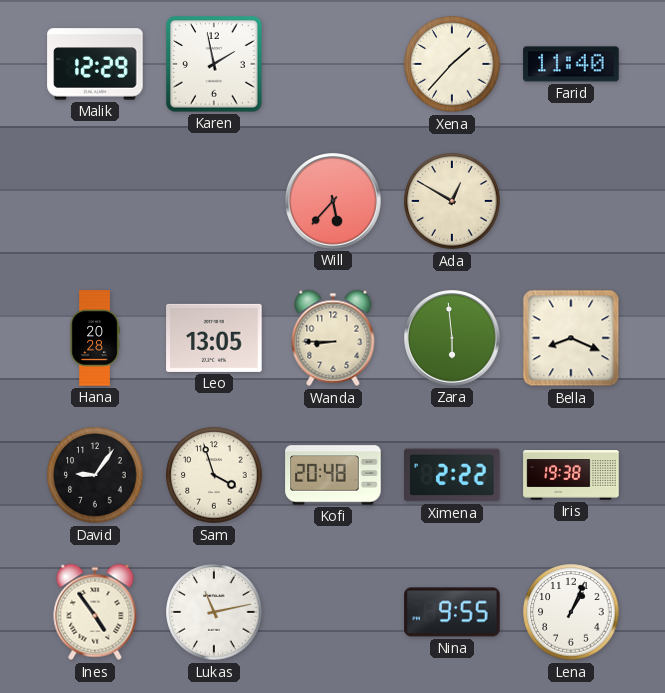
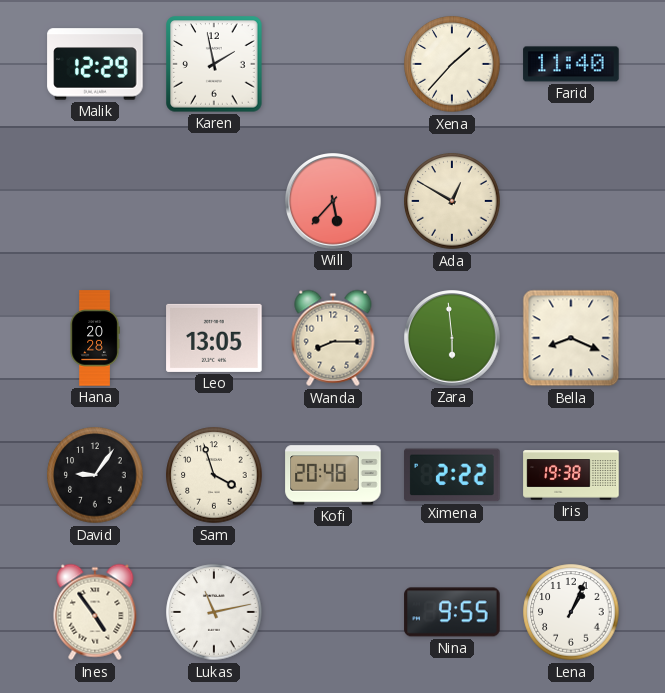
Wanda: 8:45 -> 8:15 (333, 338)
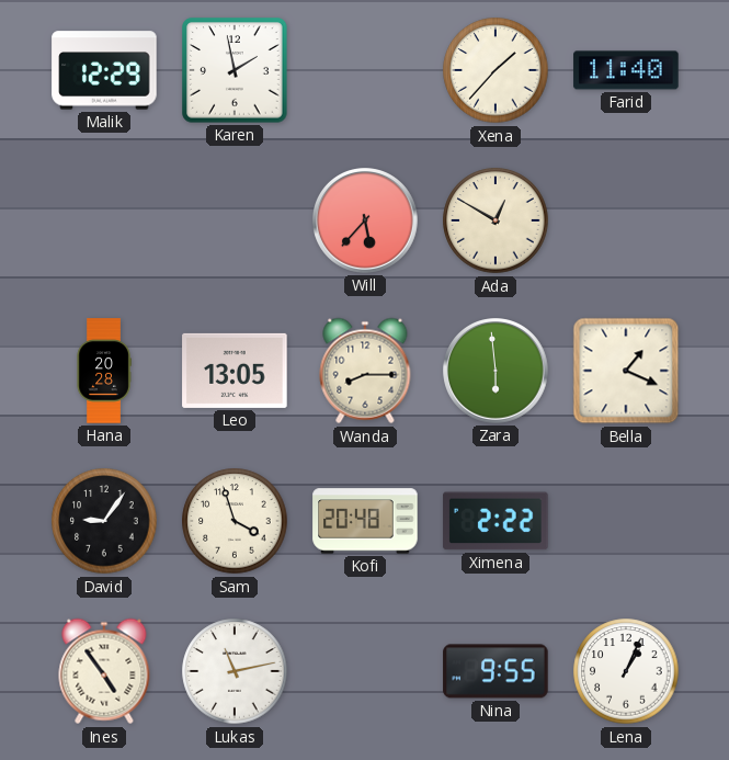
Bella: 8:19 -> 1:19 (626, 371)
Iris: 19:38 -> none (571, 475)
